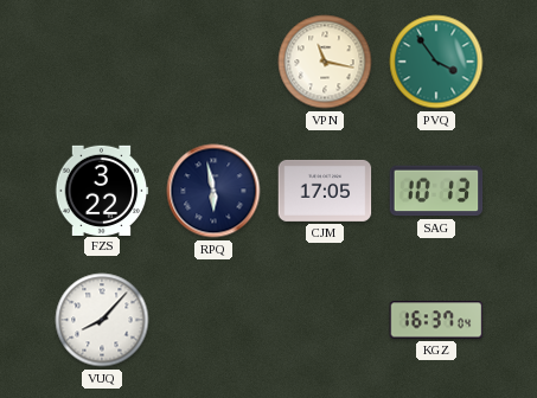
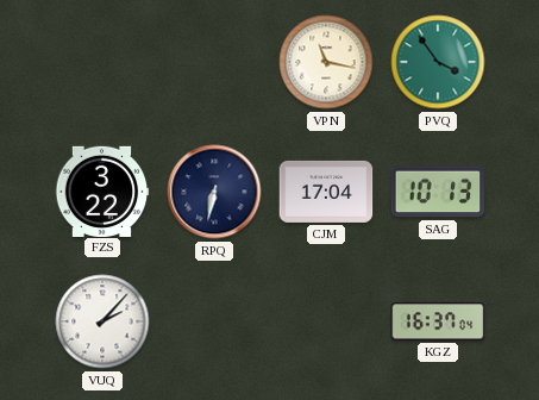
RPQ: 5:58 -> 6:32 (214, 192)
CJM: 17:05 -> 17:04 (326, 192)
VUQ: 8:07 -> 2:07 (102, 321)
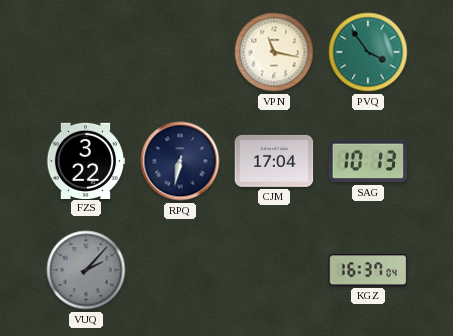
VUQ dial: white -> grey (86, 270)
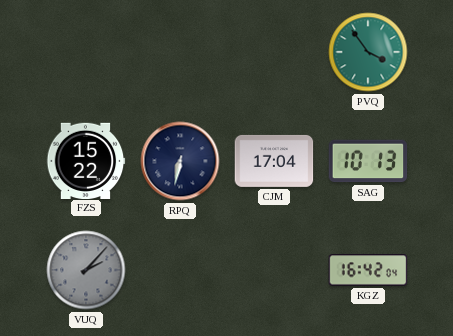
VPN: 11:17 -> none (274, 52)
FZS: 3:22 -> 15:22 (86, 160)
KGZ: 16:37 -> 16:42 (368, 270)
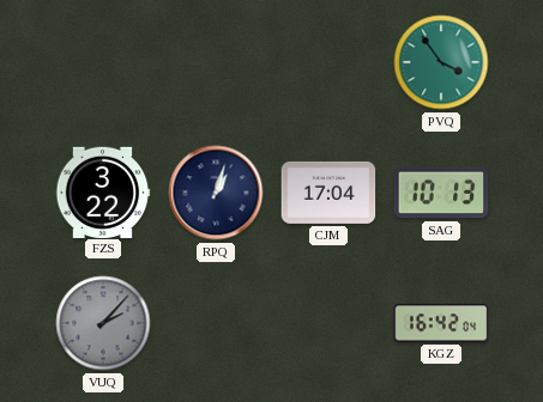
FZS: 15:22 -> 3:22 (103, 191)
RPQ: 6:32 -> 1:03 (216, 193)
